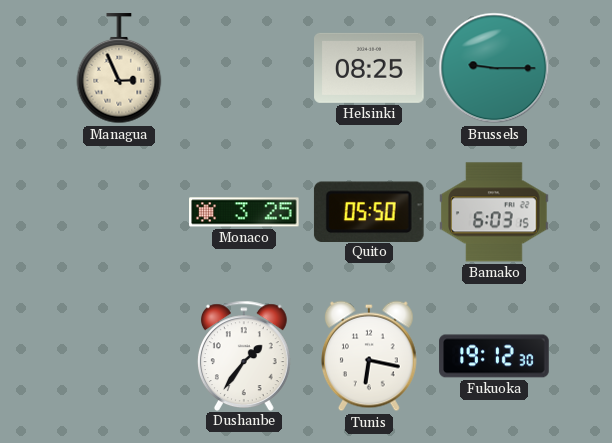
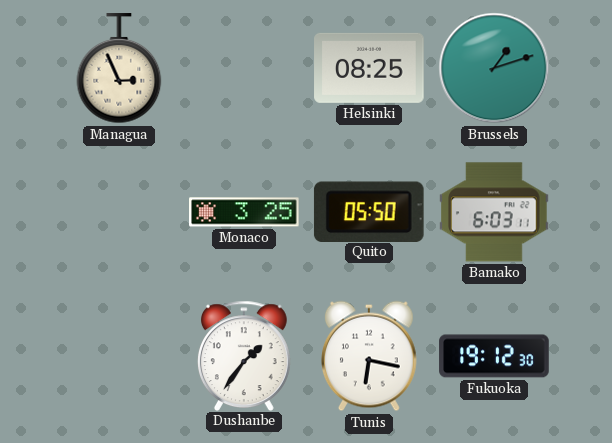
Brussels: 9:15 -> 1:12 (494, 68)
Bamako: 6:03:15 -> 6:03:11 (494, 212)
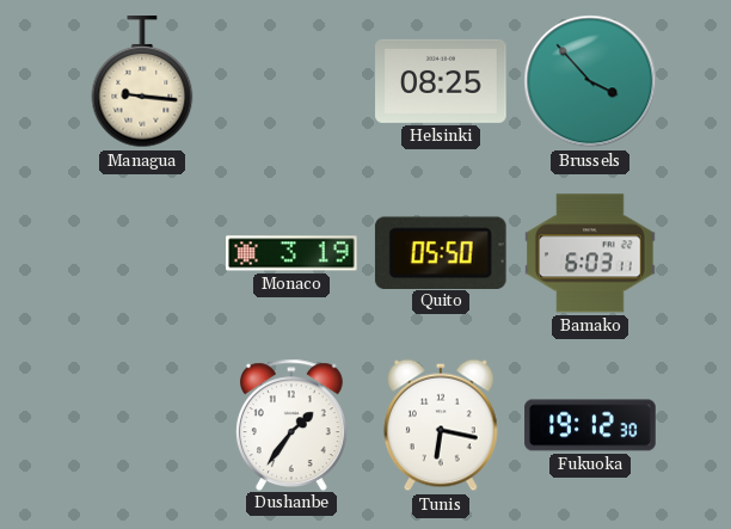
Managua: 2:56 -> 9:16 (142, 82)
Brussels: 1:12 -> 3:53 (590, 81)
Monaco: 3:25 -> 3:19 (291, 253)
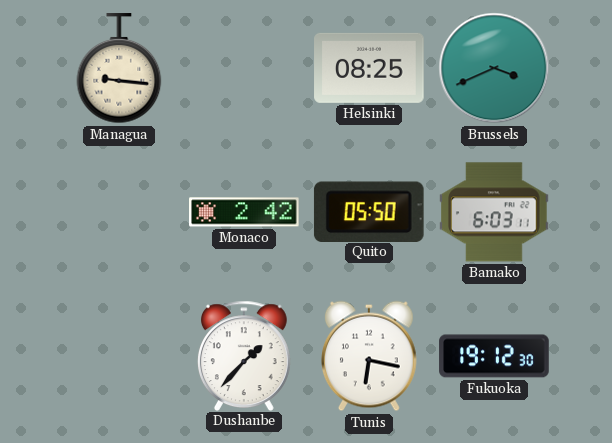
Brussels: 3:53 -> 3:41 (494, 68)
Monaco: 3:19 -> 2:42 (244, 212)
Dushanbe: 1:36 -> 1:37 (244, 355)
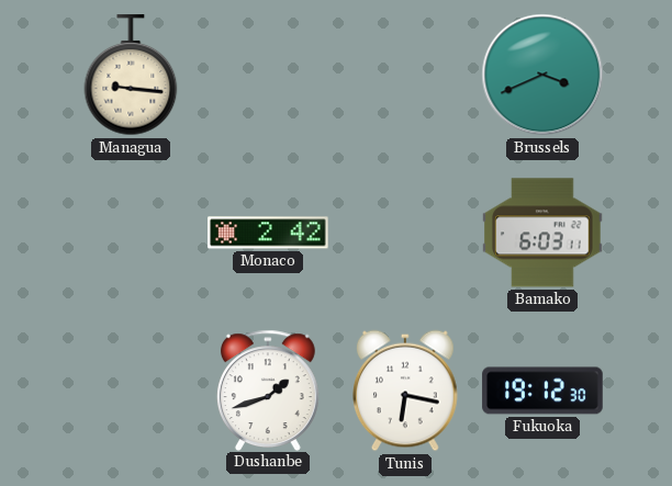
Helsinki: 08:25 -> none (369, 68)
Quito: 05:50 -> none (369, 211)
Dushanbe: 1:37 -> 1:42 (268, 389)
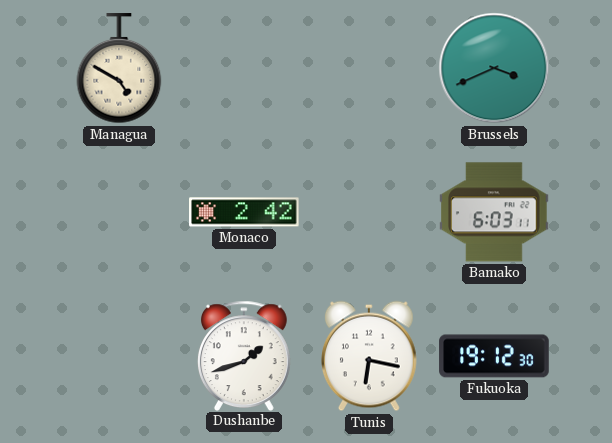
Managua: 9:16 -> 4:50 (119, 69)
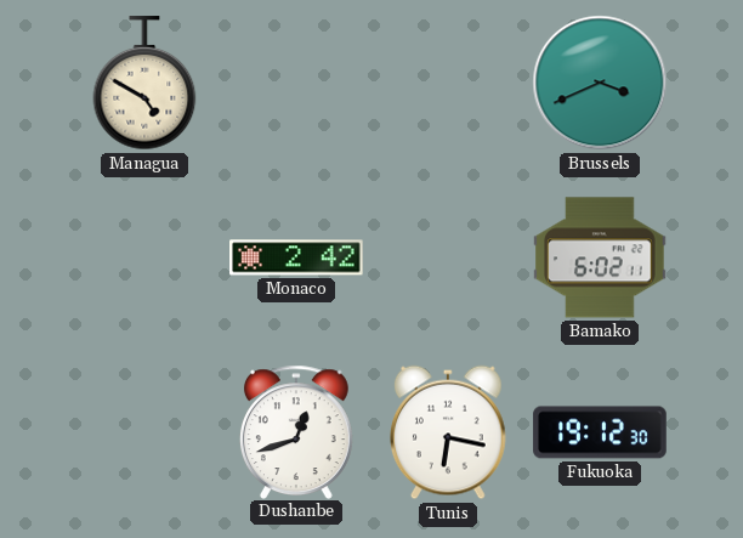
Bamako: 6:03 -> 6:02 (600, 257)
Dushanbe: 1:42 -> 12:42 (296, 431)
